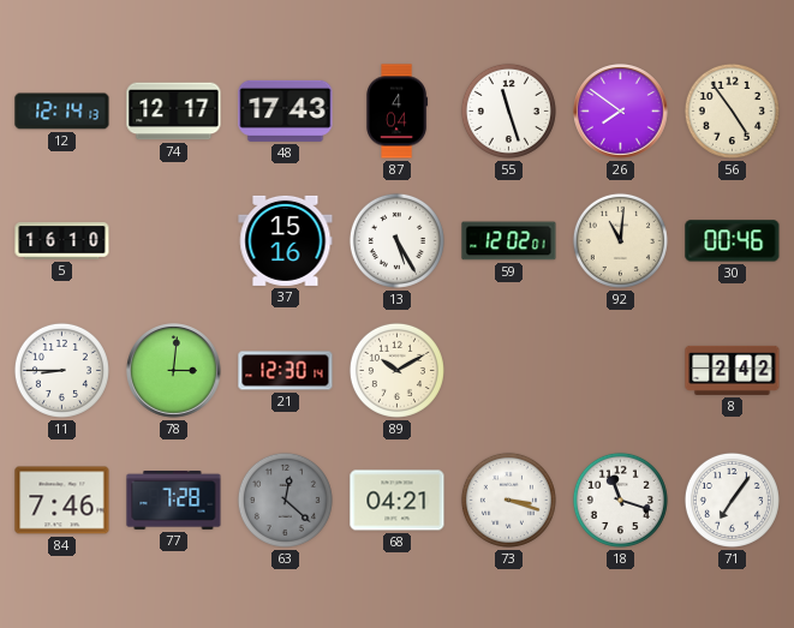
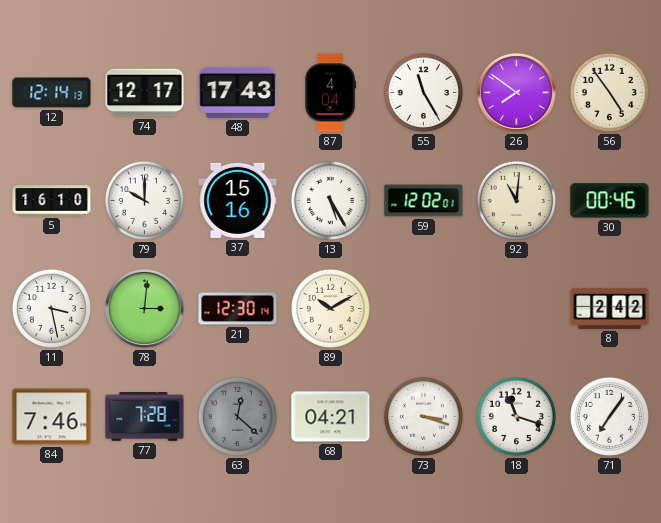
55: 11:27 -> 11:25 (423, 92)
79: none -> 10:00 (144, 200)
11: 8:45 -> 3:28 (51, 308)
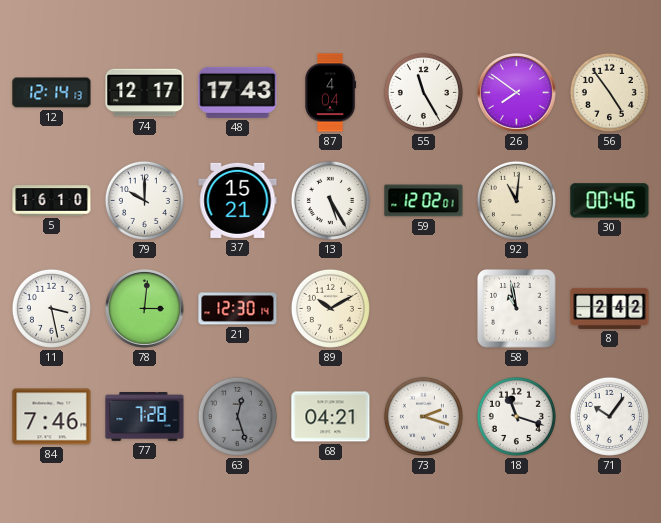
37: 15:16 -> 15:21 (238, 200)
58: none -> 10:58 (517, 309)
63: 12:22 -> 12:27 (237, 416)
73: 3:18 -> 2:18 (423, 416)
71: 7:06 -> 10:06 (609, 416)
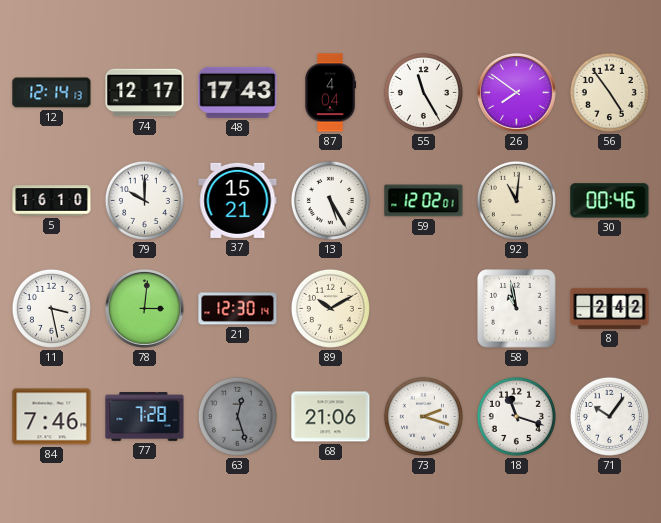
68: 04:21 -> 21:06 (331, 417)
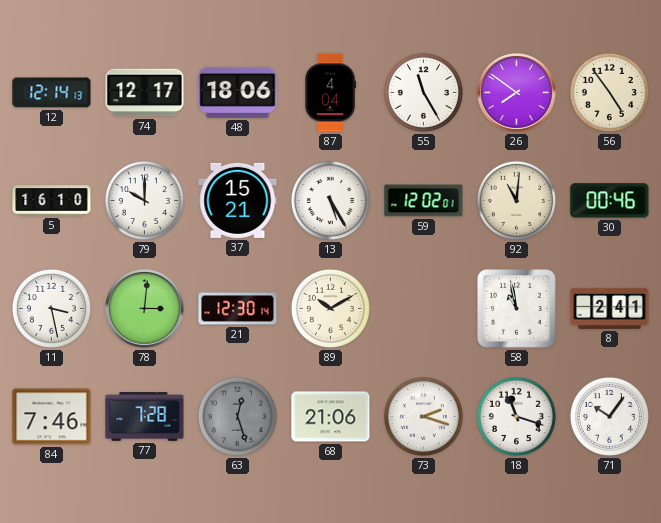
48: 17:43 -> 18:06 (238, 92)
8: 2:42 -> 2:41 (610, 308)
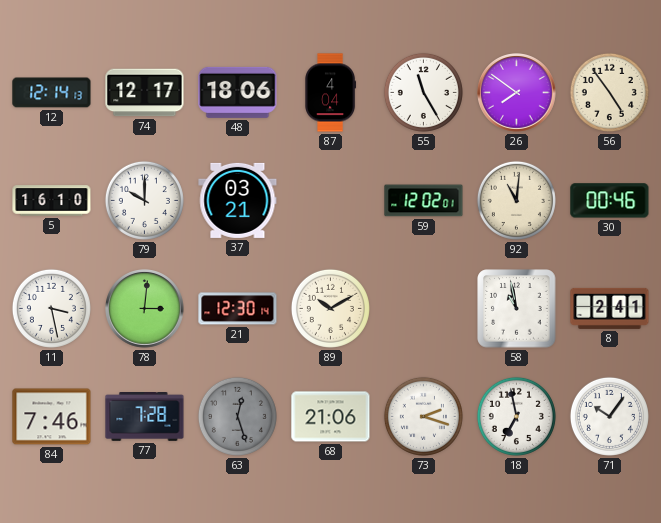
37: 15:21 -> 03:21 (238, 200)
13: 5:25 -> none (330, 200)
18: 11:18 -> 6:58 (516, 416)
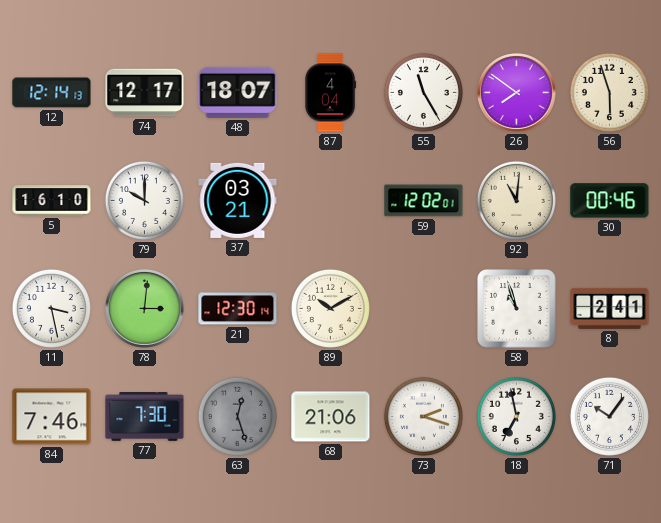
48: 18:06 -> 18:07 (238, 92)
56: 4:54 -> 5:57 (609, 92)
58: 10:58 -> 10:57 (517, 309)
77: 7:28 -> 7:30 (145, 417)
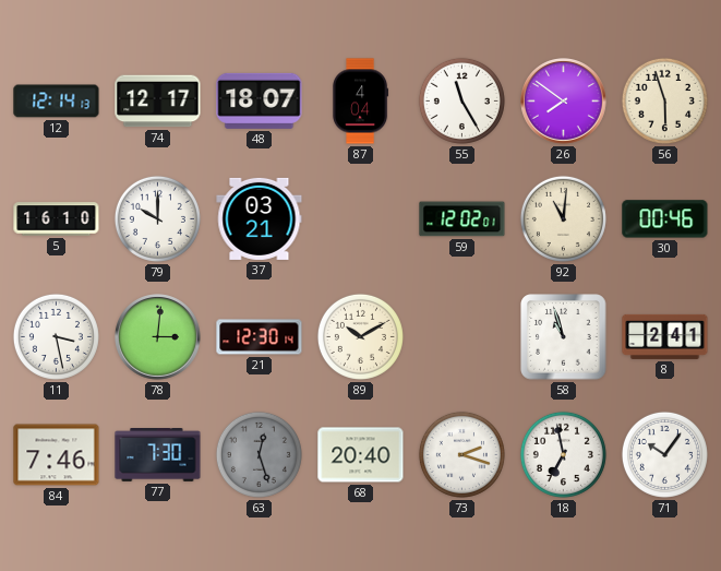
68: 21:06 -> 20:40 (361, 455)
